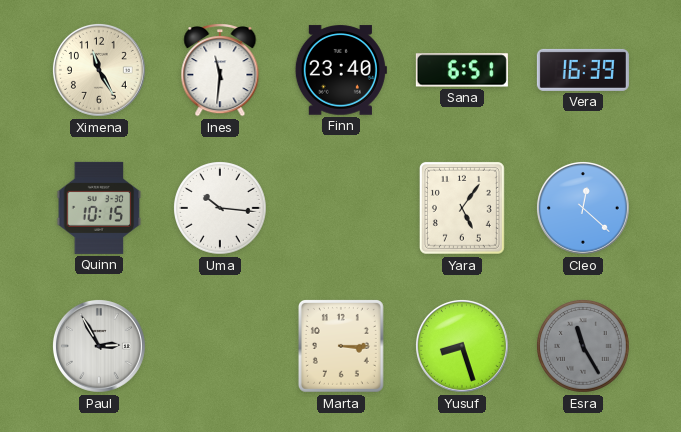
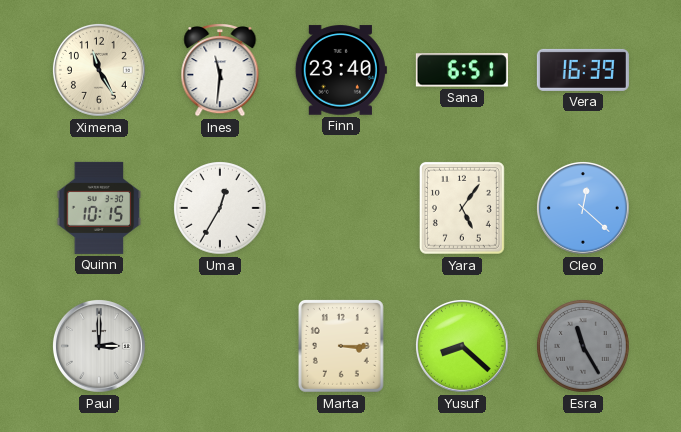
Uma: 10:16 -> 12:35 (220, 208)
Paul: 2:55 -> 3:00 (99, 346)
Yusuf: 8:27 -> 8:22 (462, 346)
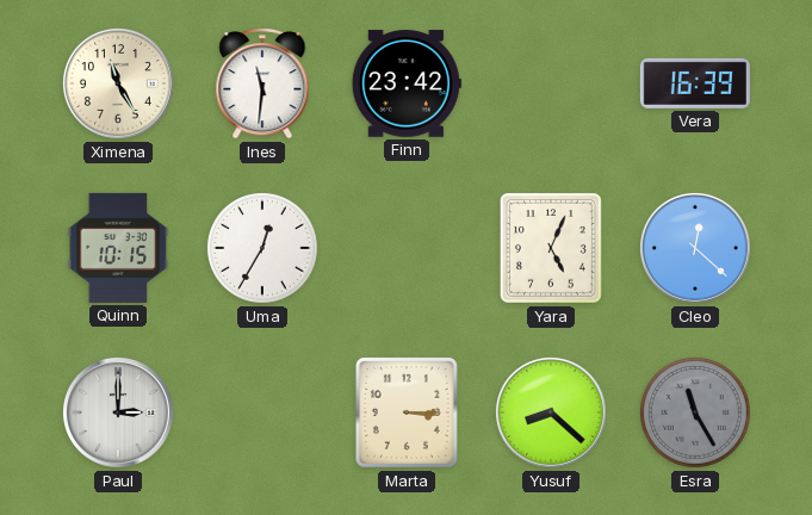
Finn: 23:40 -> 23:42 (407, 83)
Sana: 6:51 -> none (462, 70)
Yara: 5:06 -> 5:04 (551, 248)
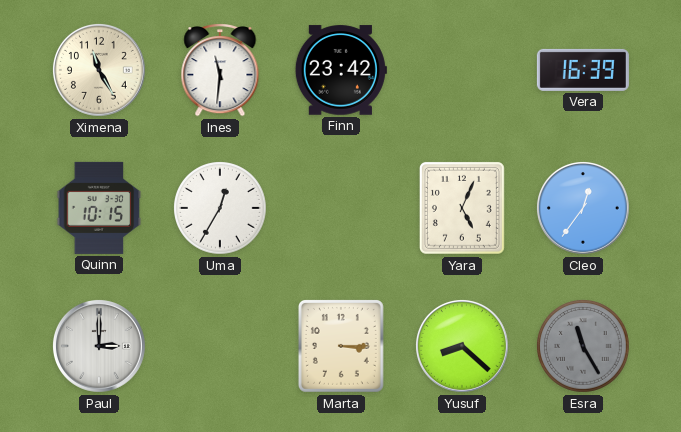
Cleo: 12:22 -> 12:36 (583, 208)
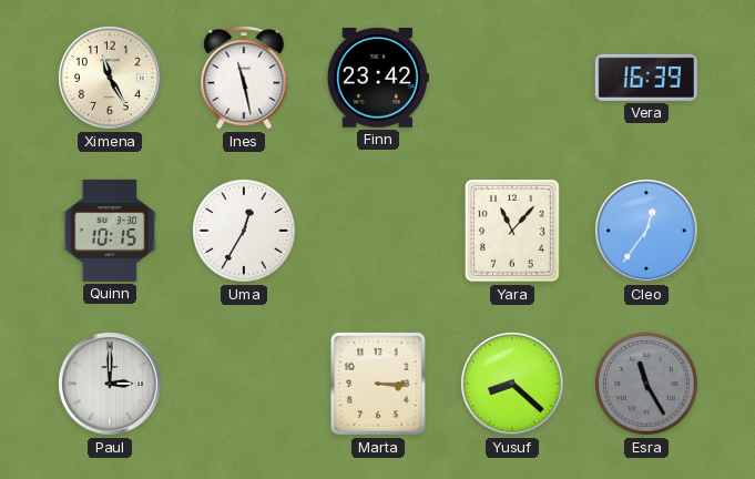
Ines: 11:31 -> 11:28 (244, 79)
Yara: 5:04 -> 11:07 (512, 231)
